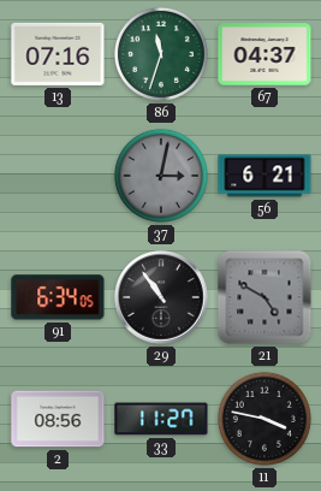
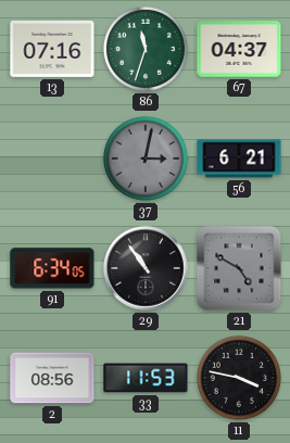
33: 11:27 -> 11:53 (146, 378)
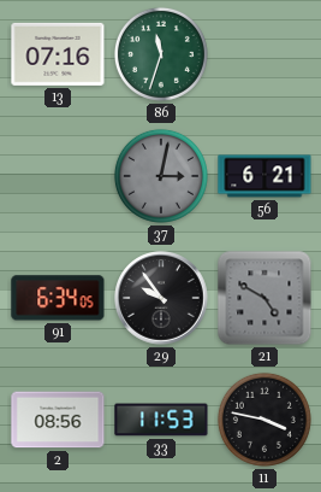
67: 04:37 -> none (239, 49)
29: 10:54 -> 9:54 (161, 298)
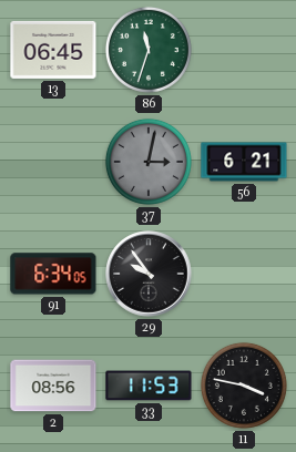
13: 07:16 -> 06:45 (53, 50)
21: 4:50 -> none (264, 298)
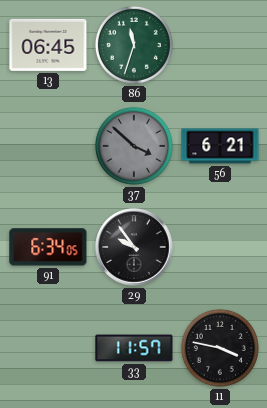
37: 3:02 -> 3:52 (134, 146)
2: 08:56 -> none (53, 386)
33: 11:53 -> 11:57 (134, 348)
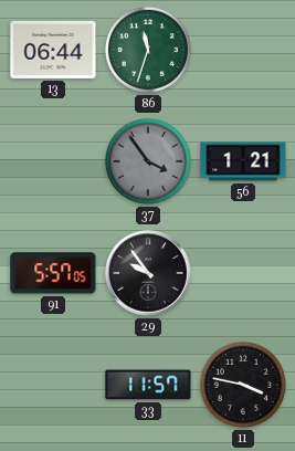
13: 06:45 -> 06:44 (53, 50)
37: 3:52 -> 3:54 (148, 161)
56: 6:21 -> 1:21 (243, 161)
91: 6:34 -> 5:57 (53, 273)
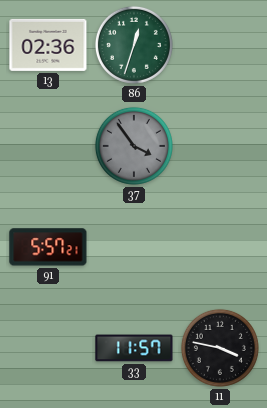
13: 06:44 -> 02:36 (48, 45)
86: 11:33 -> 12:33 (134, 45)
56: 1:21 -> none (243, 161)
91: 5:57:05 -> 5:57:21 (48, 247)
29: 9:54 -> none (148, 273)
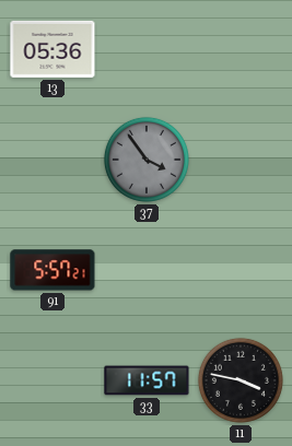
13: 02:36 -> 05:36 (52, 49)
86: 12:33 -> none (134, 45)
